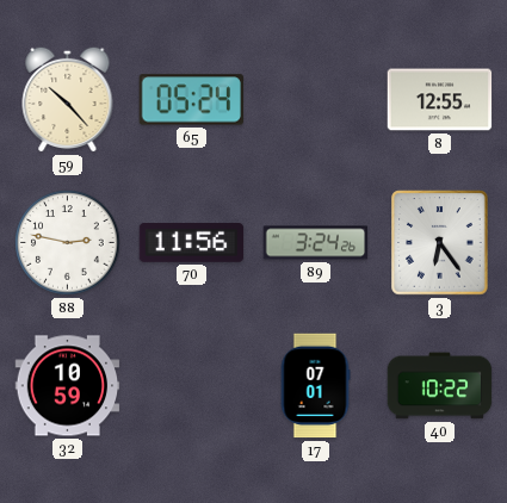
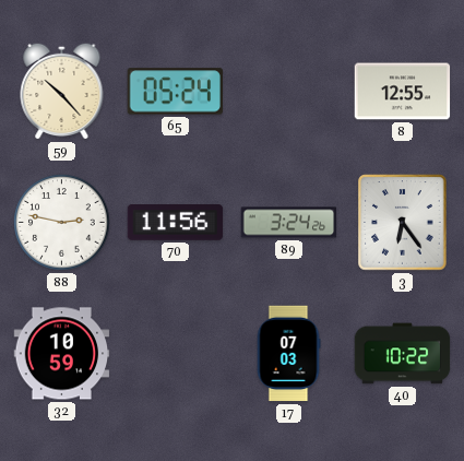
17: 07:01 -> 07:03 (288, 354)
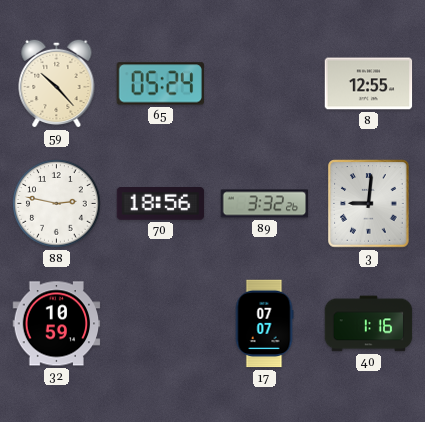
70: 11:56 -> 18:56 (161, 204)
89: 3:24 -> 3:32 (265, 204)
3: 6:24 -> 9:01 (369, 204)
17: 07:03 -> 07:07 (264, 324)
40: 10:22 -> 1:16 (369, 324)
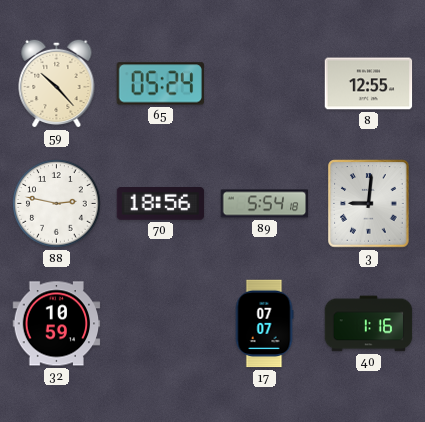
89: 3:32 -> 5:54 (265, 204)
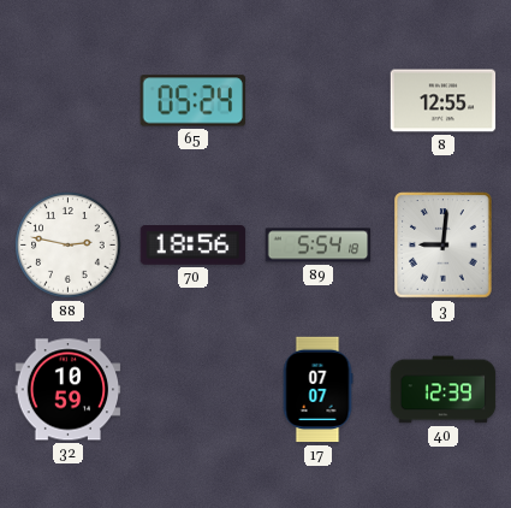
59: 10:23 -> none (57, 83)
40: 1:16 -> 12:39 (444, 390)
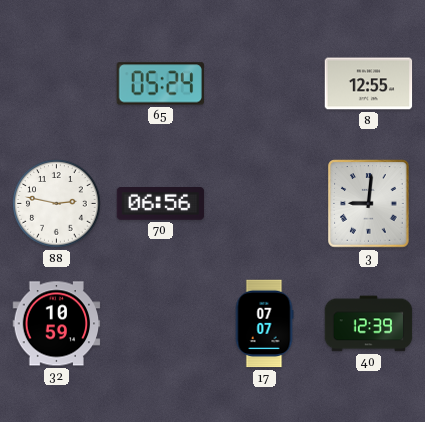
70: 18:56 -> 06:56 (161, 204)
89: 5:54 -> none (319, 246)
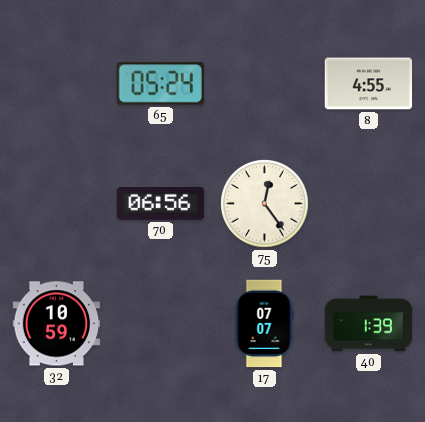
8: 12:55 -> 4:55 (369, 84)
88: 2:47 -> none (57, 204)
75: none -> 12:24 (265, 204)
3: 9:01 -> none (369, 204)
40: 12:39 -> 1:39 (369, 324)
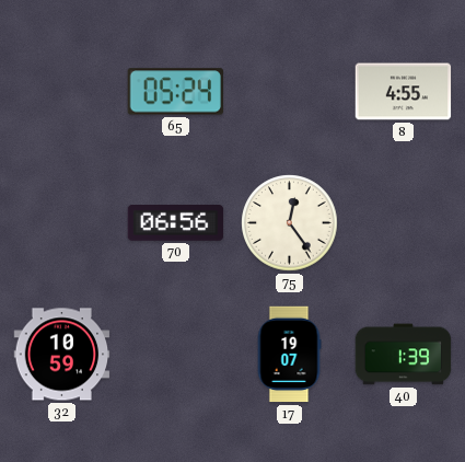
17: 07:07 -> 19:07 (289, 355)
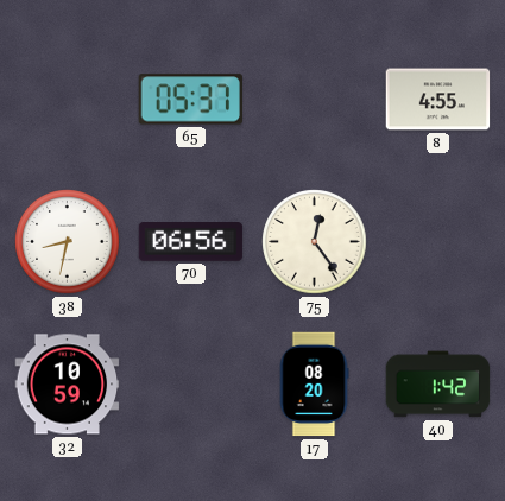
65: 05:24 -> 05:37 (190, 100)
38: none -> 8:32 (68, 242)
17: 19:07 -> 08:20 (314, 385)
40: 1:39 -> 1:42 (438, 385)
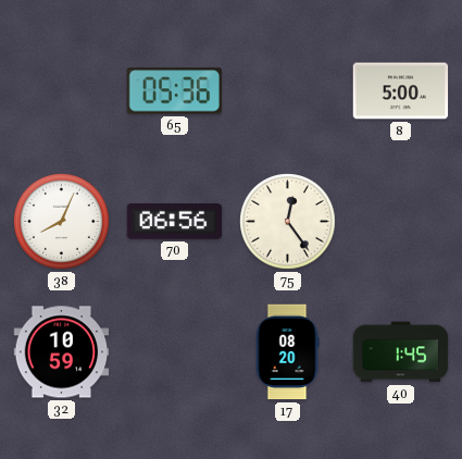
65: 05:37 -> 05:36 (174, 91)
8: 4:55 -> 5:00 (401, 91)
38: 8:32 -> 8:04 (62, 222)
40: 1:42 -> 1:45 (401, 352)
